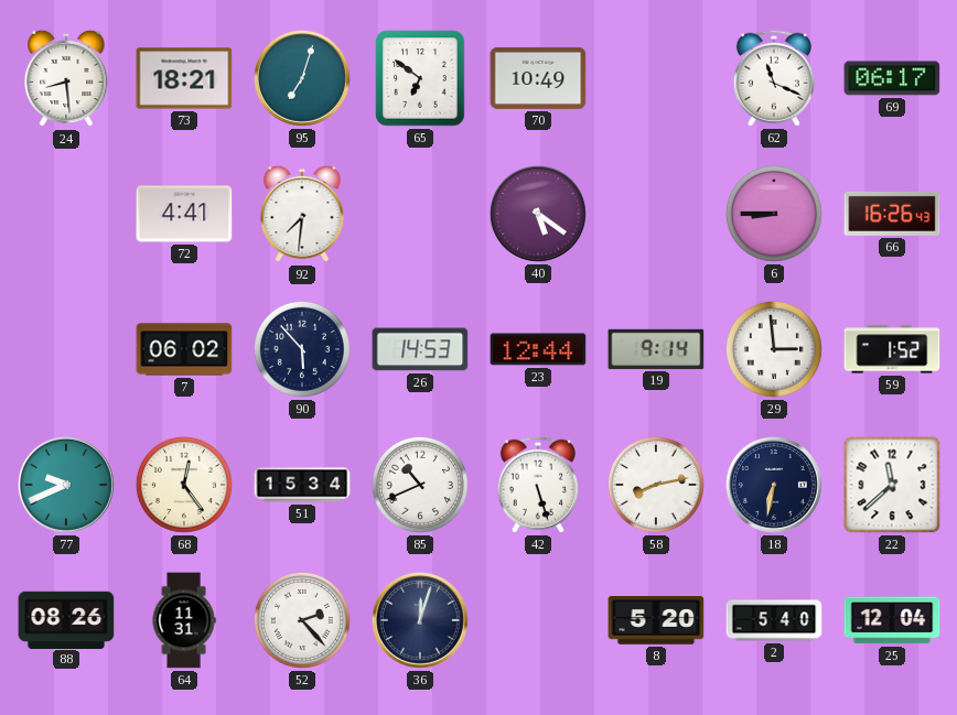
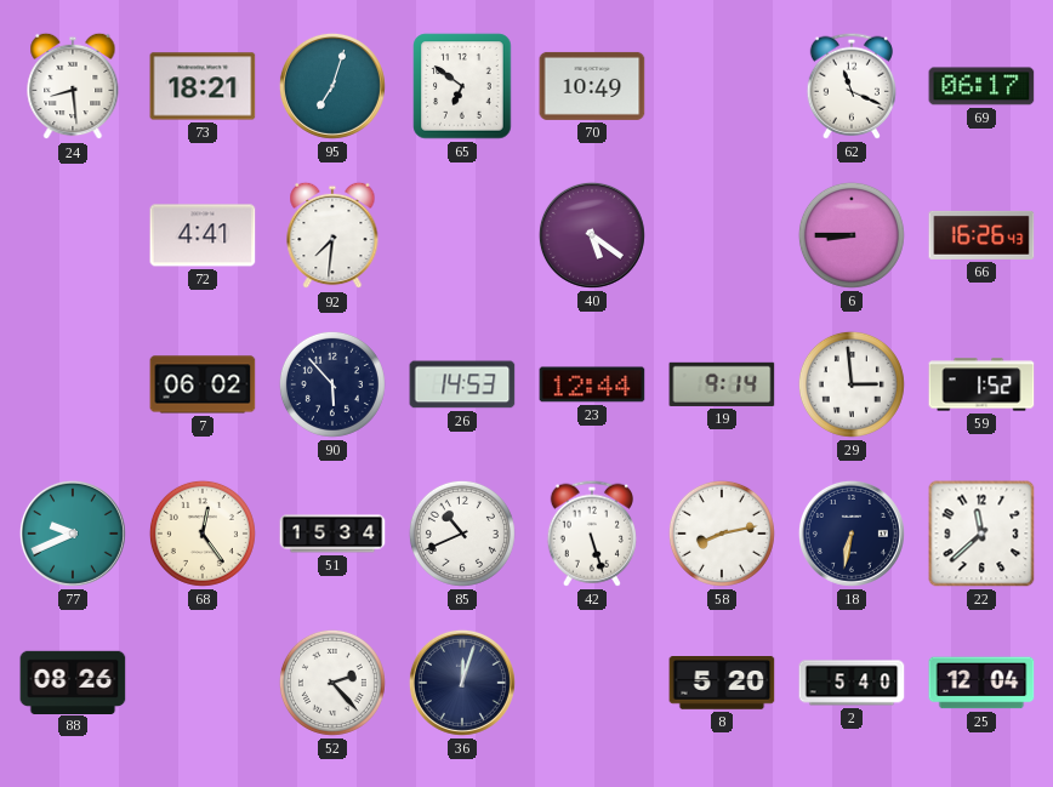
64: 11:31 -> none (184, 620)
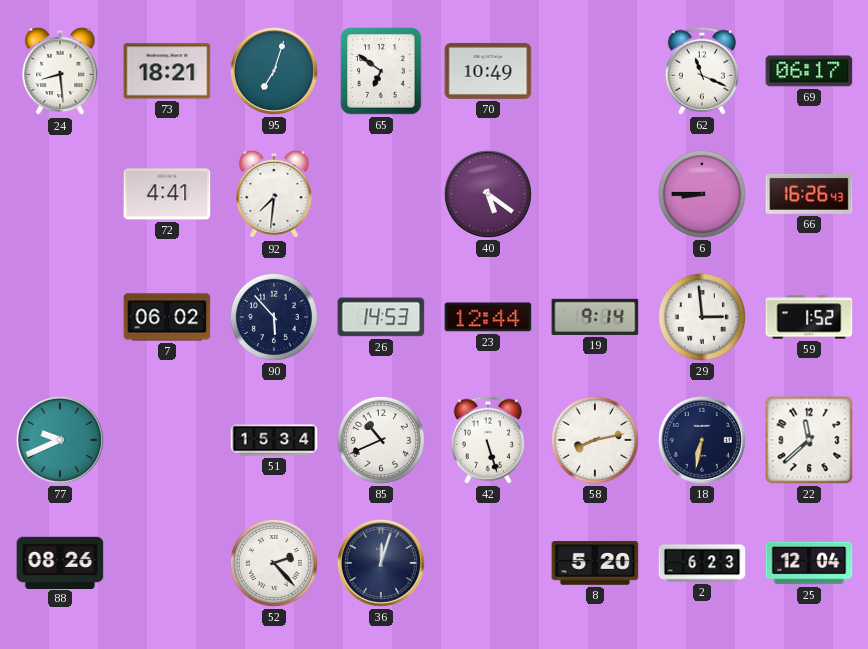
68: 12:24 -> none (203, 534)
2: 5:40 -> 6:23 (702, 563)
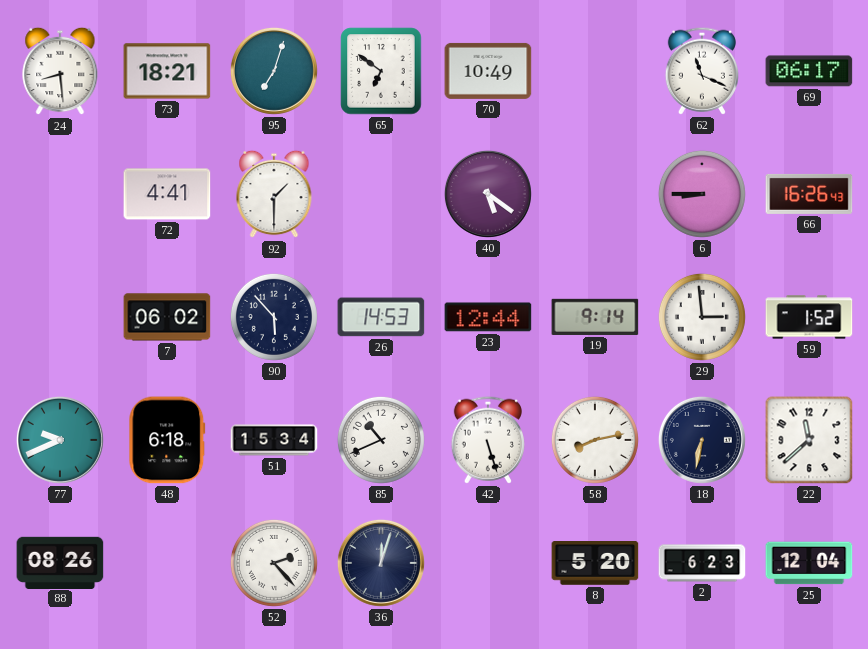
92: 7:31 -> 1:30 (274, 194)
48: none -> 6:18 (167, 440)
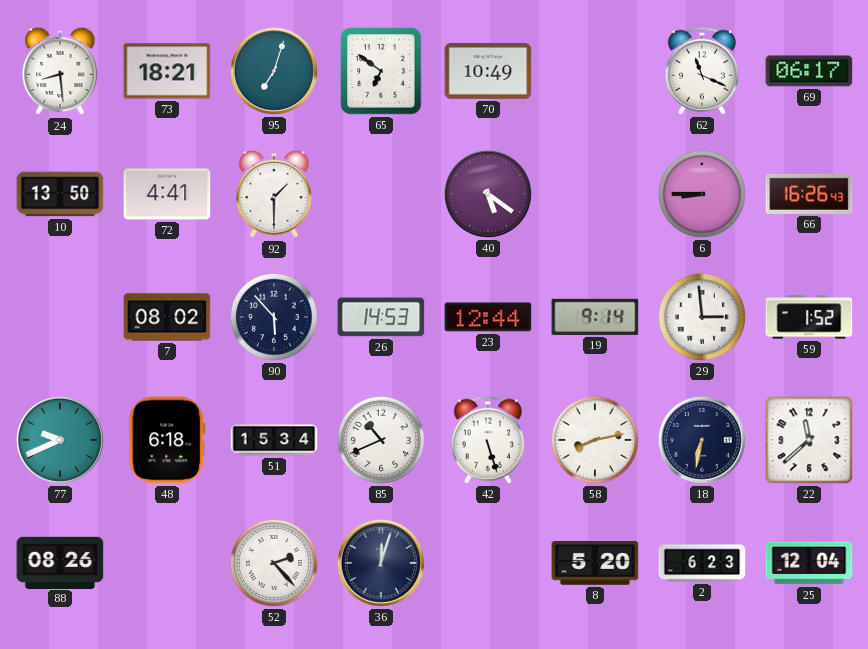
10: none -> 13:50 (60, 194)
7: 06:02 -> 08:02 (167, 317)
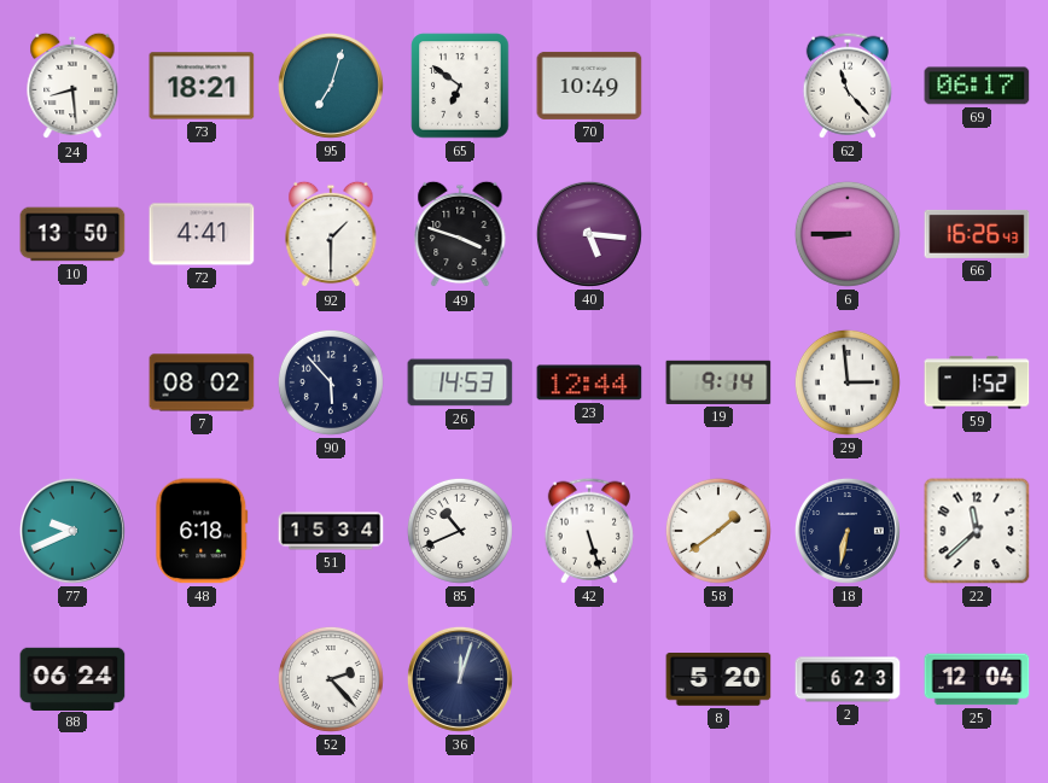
62: 11:19 -> 11:23 (848, 86)
49: none -> 3:48 (460, 234)
40: 5:21 -> 5:16 (589, 234)
58: 8:13 -> 1:39 (718, 531)
88: 08:26 -> 06:24 (72, 678)
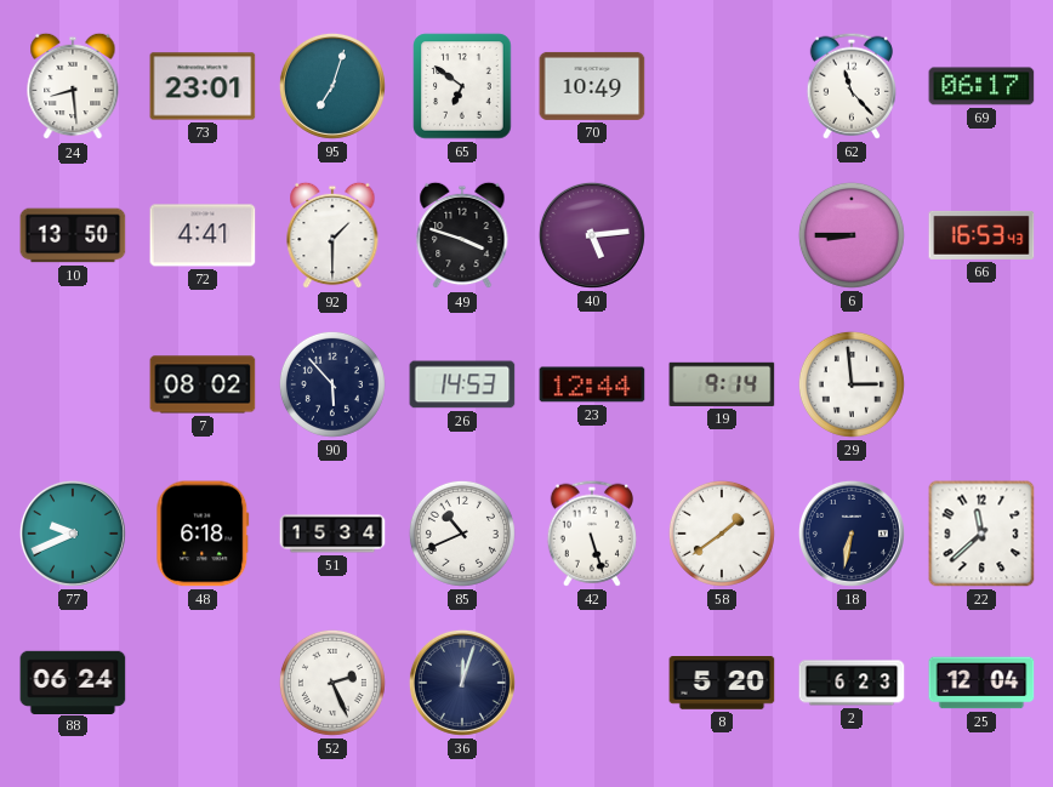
73: 18:21 -> 23:01 (203, 86)
40: 5:16 -> 5:14 (592, 235)
66: 16:26 -> 16:53 (981, 235)
59: 1:52 -> none (977, 382)
52: 2:23 -> 2:26 (332, 683)
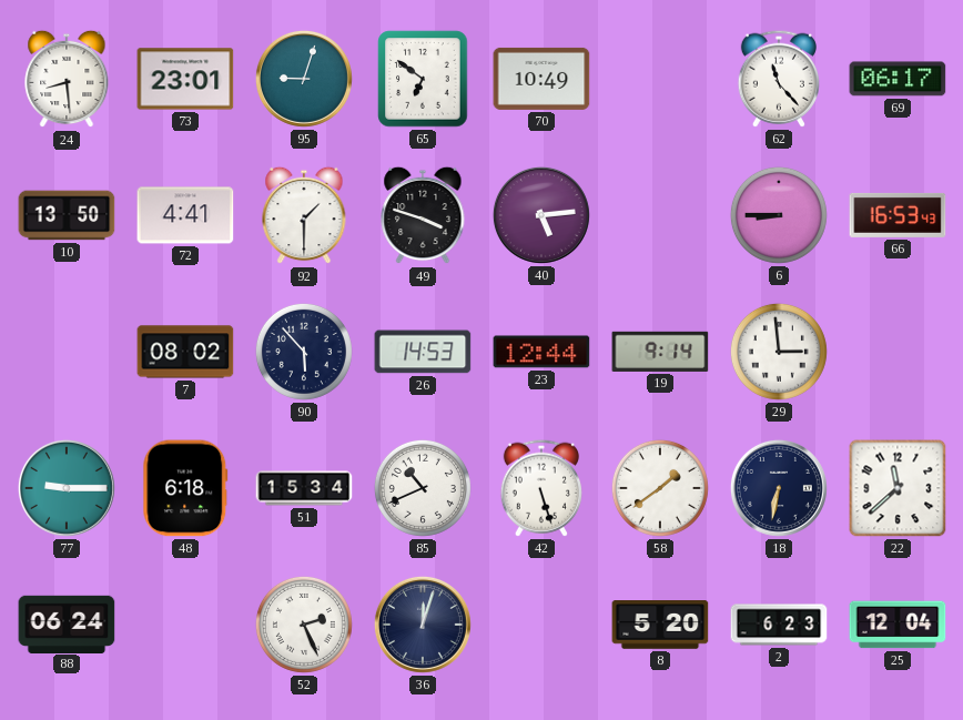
95: 7:03 -> 9:03 (304, 79)
77: 9:41 -> 9:15 (67, 488)
